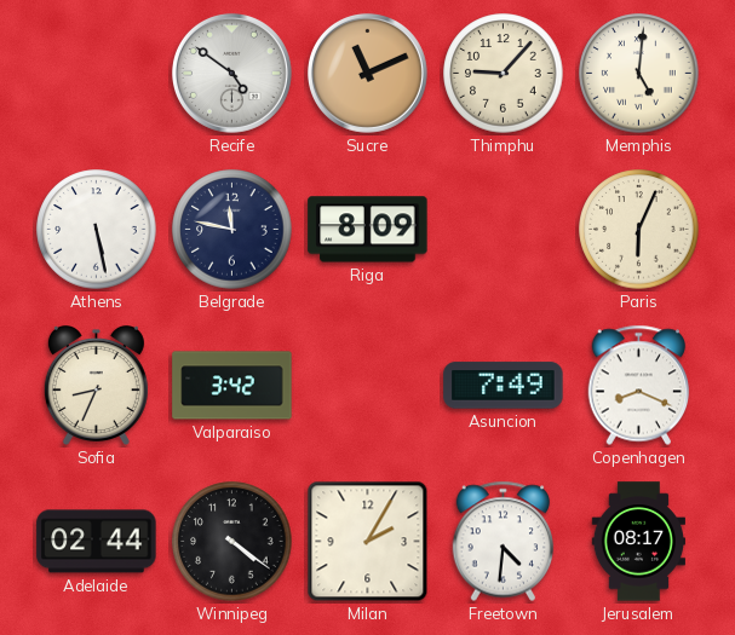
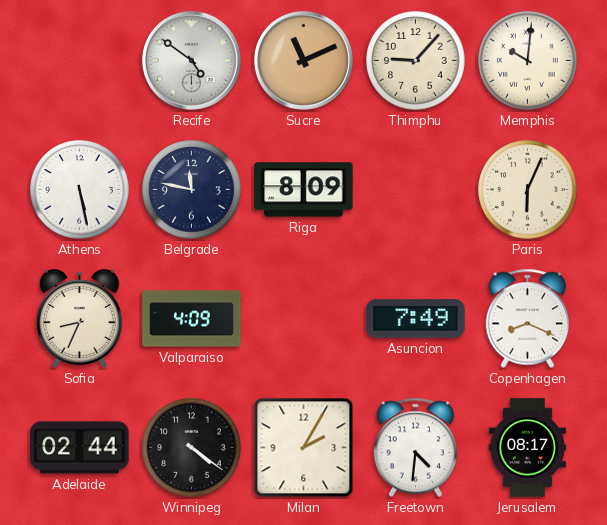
Memphis: 5:01 -> 10:01 (528, 61)
Valparaiso: 3:42 -> 4:09 (192, 319)
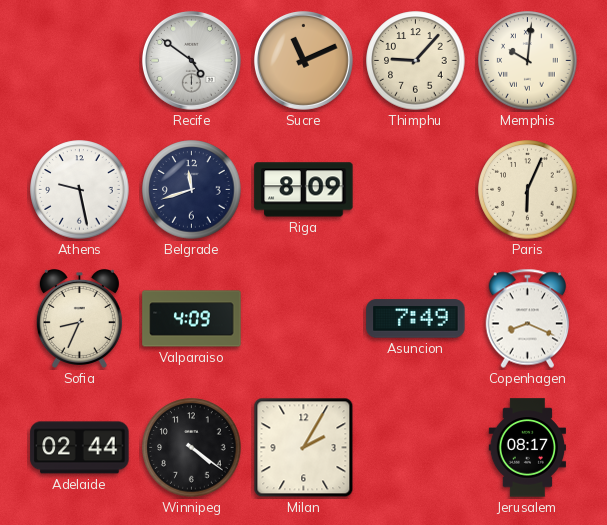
Athens: 5:28 -> 9:28 (80, 190)
Belgrade: 11:47 -> 11:42 (192, 190)
Freetown: 4:31 -> none (416, 448)
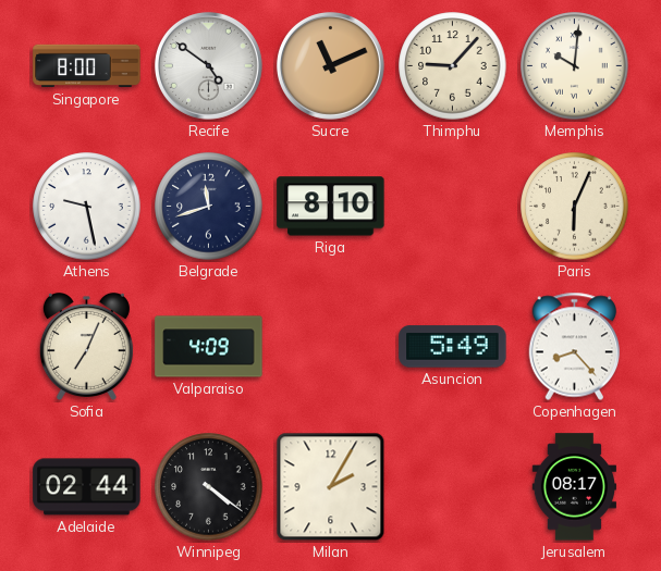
Singapore: none -> 8:00 (87, 66)
Riga: 8:09 -> 8:10 (331, 207)
Sofia: 8:34 -> 7:04 (86, 346)
Asuncion: 7:49 -> 5:49 (453, 347)
Copenhagen: 8:19 -> 8:23 (575, 347)
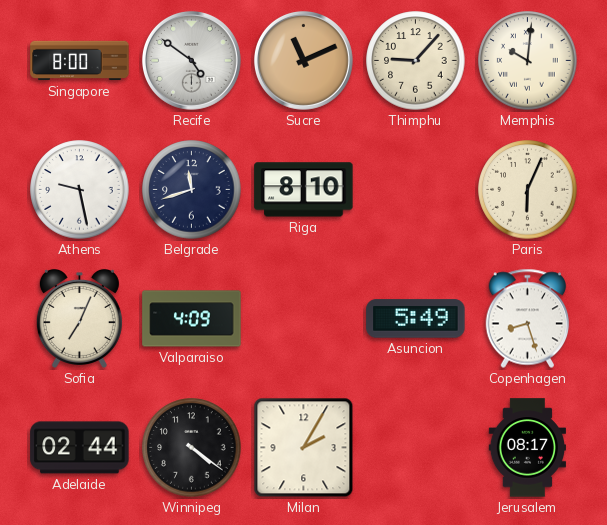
Copenhagen: 8:23 -> 8:27 (528, 319)
